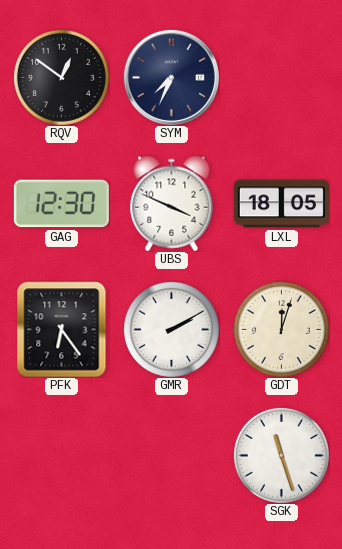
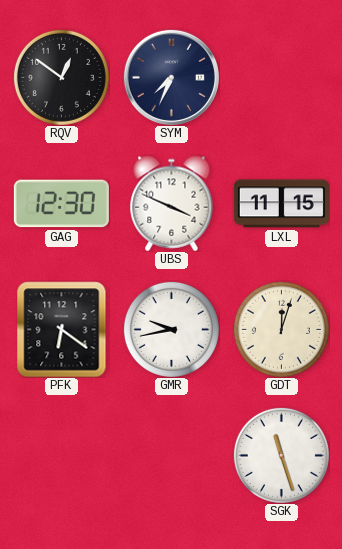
LXL: 18:05 -> 11:15 (281, 204)
PFK: 6:24 -> 6:21 (62, 329)
GMR: 2:10 -> 9:43 (171, 329)
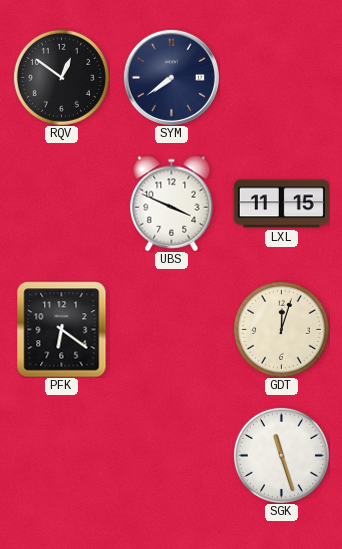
SYM: 7:34 -> 7:39 (171, 77)
GAG: 12:30 -> none (61, 204)
GMR: 9:43 -> none (171, 329)
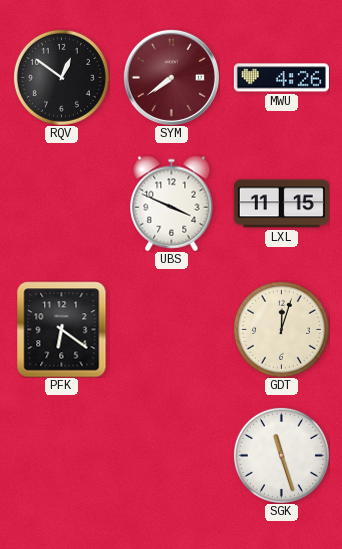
SYM dial: navy -> burgundy (171, 77)
MWU: none -> 4:26 (281, 78)
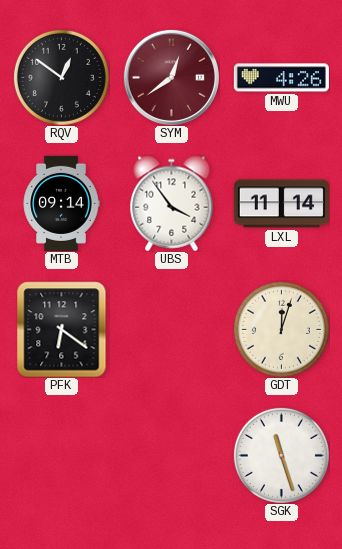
SYM: 7:39 -> 12:39 (171, 77)
MTB: none -> 09:14 (61, 203)
UBS: 3:49 -> 3:54 (172, 203)
LXL: 11:15 -> 11:14 (281, 204)
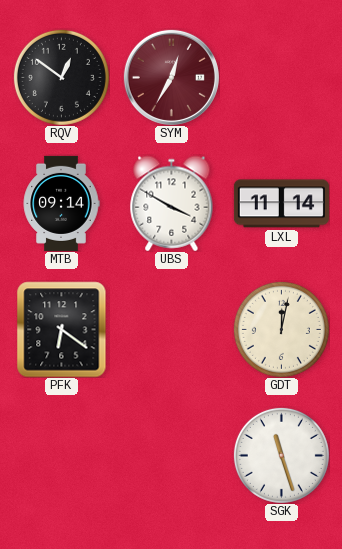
SYM: 12:39 -> 12:35 (171, 77)
MWU: 4:26 -> none (281, 78)
UBS: 3:54 -> 3:50 (172, 203)
GDT: 12:03 -> 12:02 (281, 329)
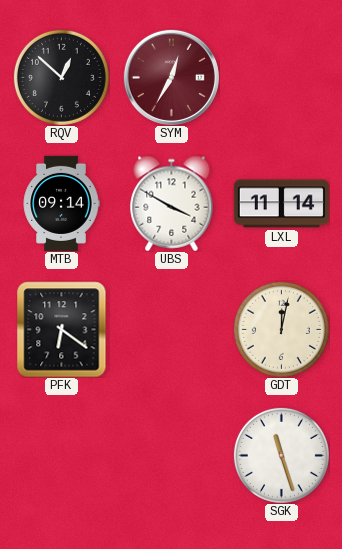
RQV: 12:51 -> 12:52 (61, 77)
